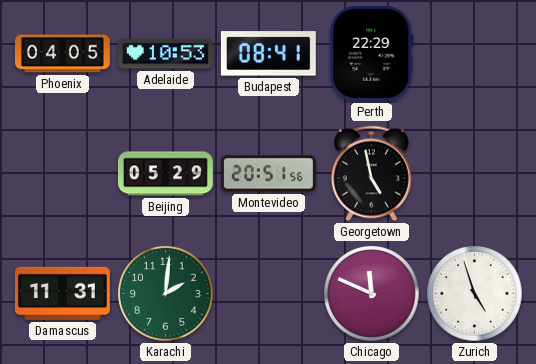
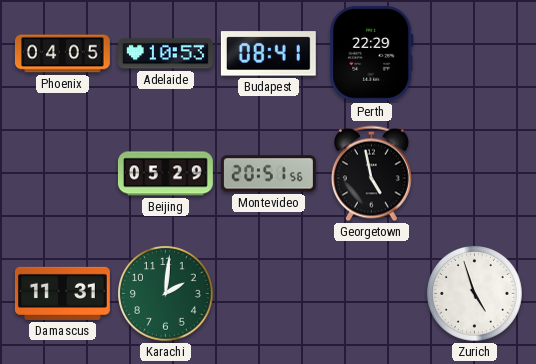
Chicago: 11:49 -> none (372, 294)
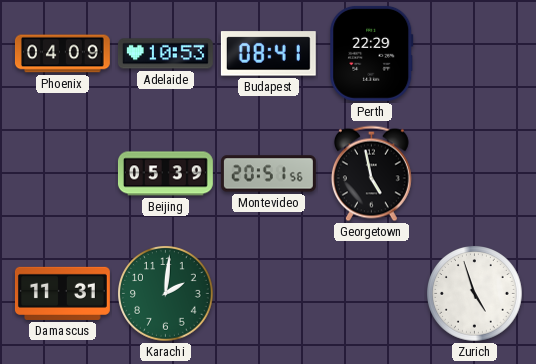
Phoenix: 04:05 -> 04:09 (62, 54)
Beijing: 05:29 -> 05:39 (165, 174)
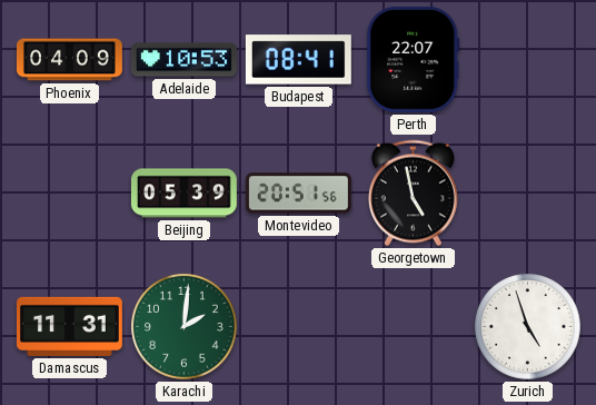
Perth: 22:29 -> 22:07 (414, 59)
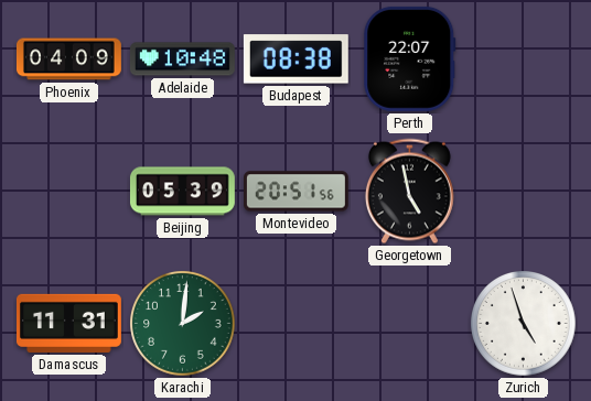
Adelaide: 10:53 -> 10:48 (182, 59)
Budapest: 08:41 -> 08:38 (295, 59)
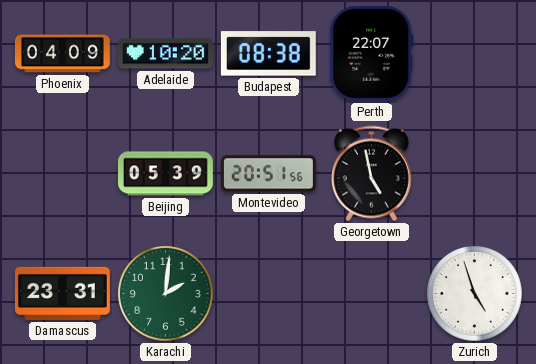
Adelaide: 10:48 -> 10:20 (165, 54)
Damascus: 11:31 -> 23:31 (62, 293)
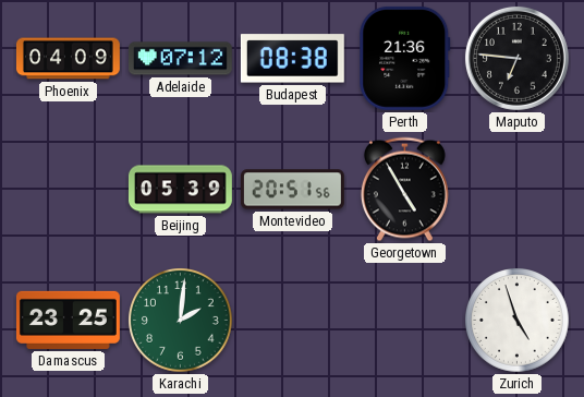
Adelaide: 10:20 -> 07:12 (180, 59)
Perth: 22:07 -> 21:36 (405, 58)
Maputo: none -> 6:46 (516, 58)
Georgetown: 4:58 -> 4:55 (404, 190)
Damascus: 23:31 -> 23:25 (68, 320)
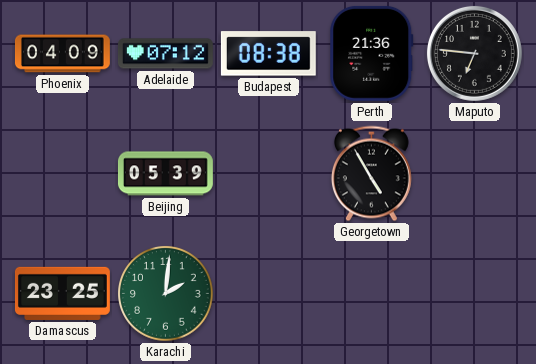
Montevideo: 20:51 -> none (292, 190)
Zurich: 4:57 -> none (518, 321)
